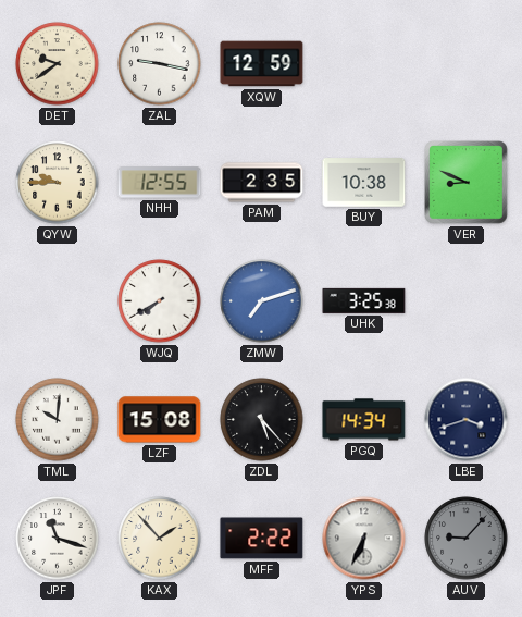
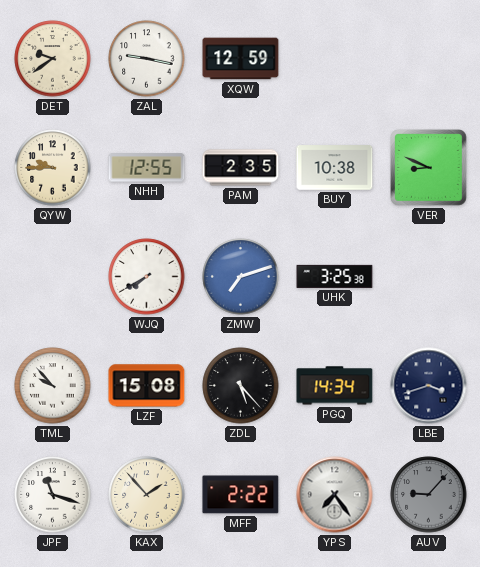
TML: 10:01 -> 9:53 (53, 386)
YPS: 6:34 -> 7:24 (335, 495)
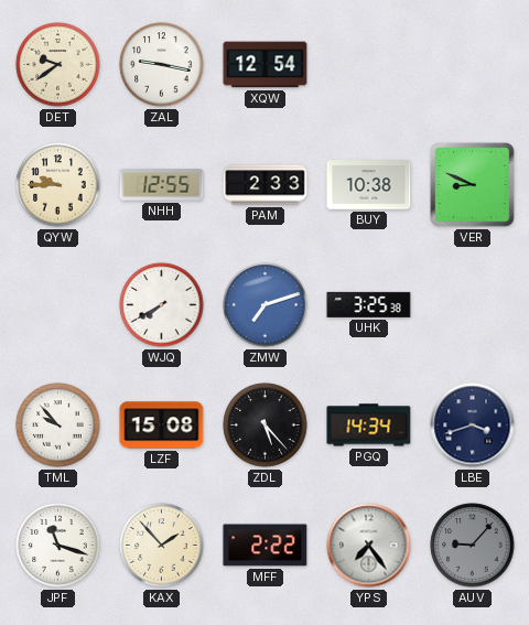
XQW: 12:59 -> 12:54 (266, 65)
PAM: 2:35 -> 2:33 (266, 185)
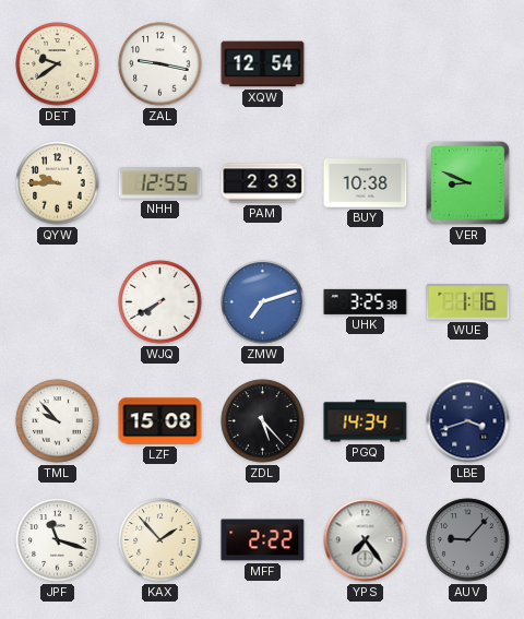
WUE: none -> 1:16 (468, 302)
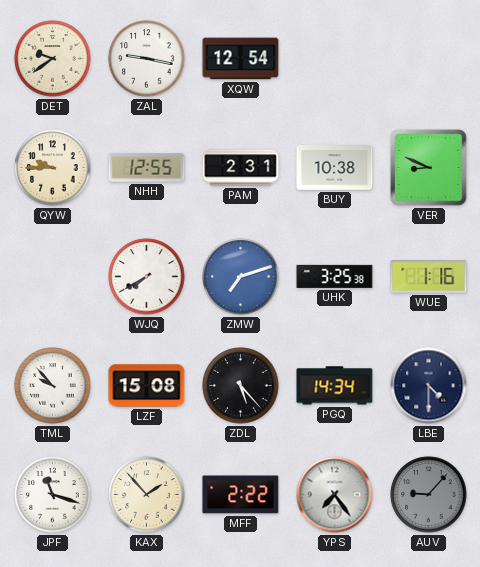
PAM: 2:33 -> 2:31 (241, 168)
LBE: 3:42 -> 4:30 (429, 386)
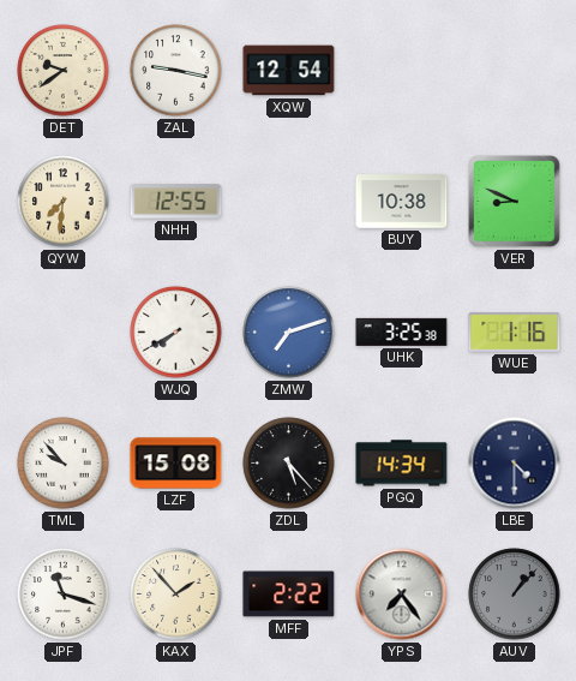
QYW: 9:45 -> 7:31 (64, 202)
PAM: 2:31 -> none (241, 168)
AUV: 9:07 -> 1:07 (515, 595)
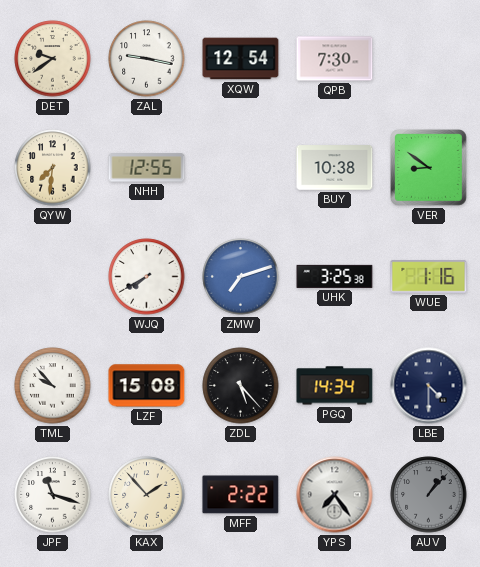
QPB: none -> 7:30 (335, 59)
VER: 8:49 -> 8:51 (429, 168)
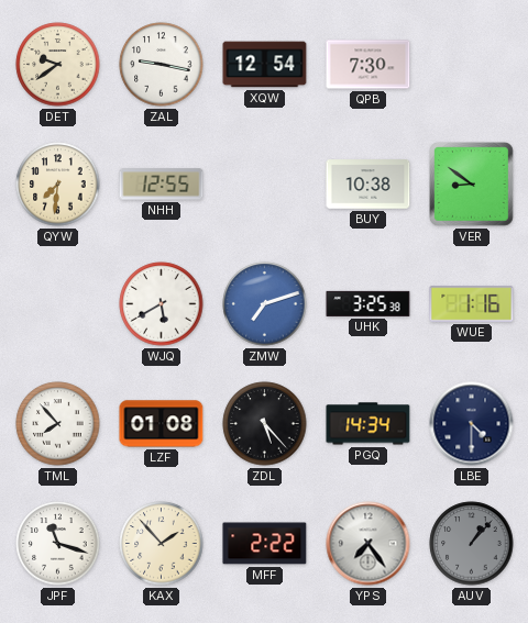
WJQ: 7:40 -> 5:40 (162, 304)
TML: 9:53 -> 7:53 (58, 424)
LZF: 15:08 -> 01:08 (162, 424)
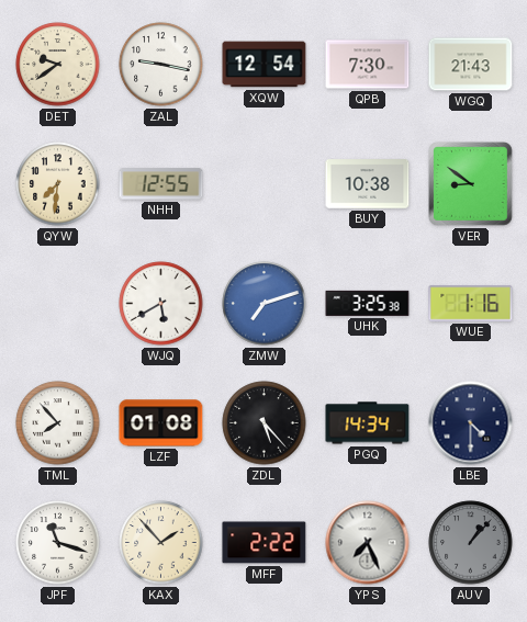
WGQ: none -> 21:43 (471, 65)
YPS: 7:24 -> 7:26 (368, 543)
